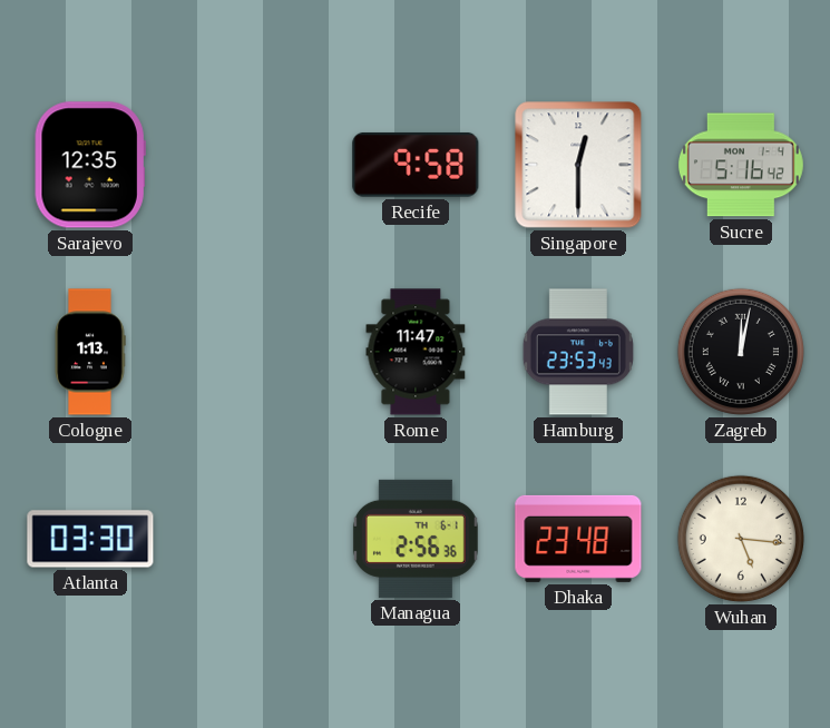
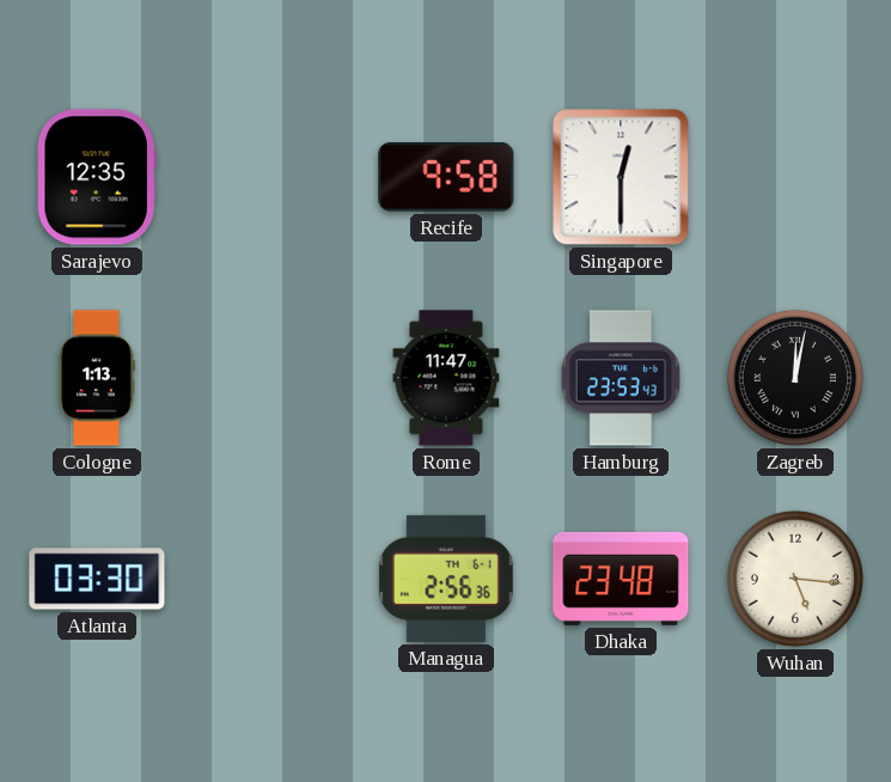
Sucre: 5:16 -> none (741, 165)
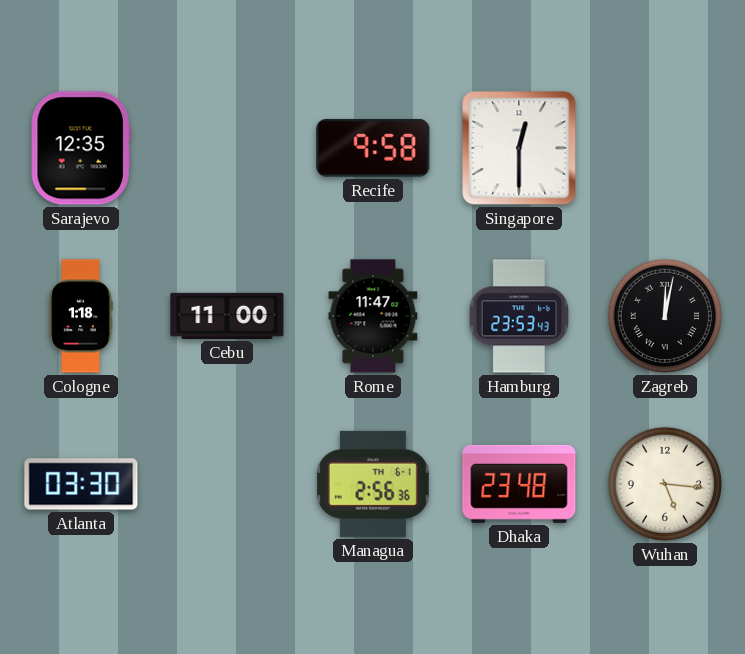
Cologne: 1:13 -> 1:18 (81, 316)
Cebu: none -> 11:00 (227, 316)
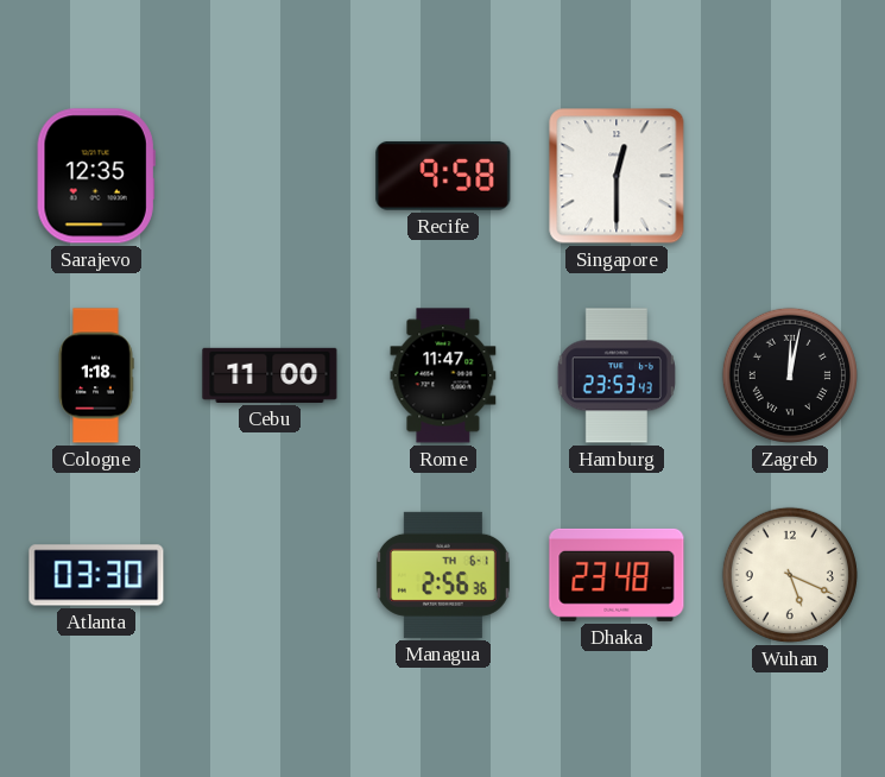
Wuhan: 5:16 -> 5:19 (790, 575)
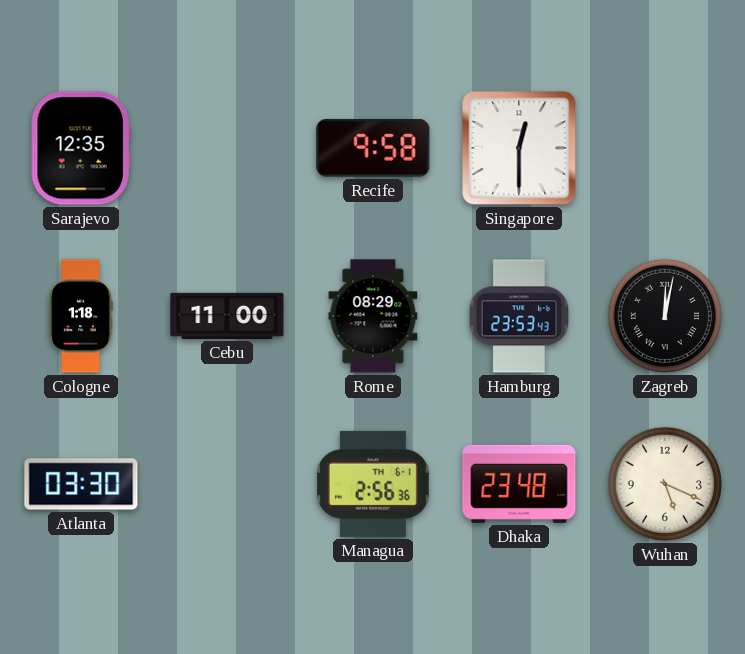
Rome: 11:47 -> 08:29 (373, 316)
